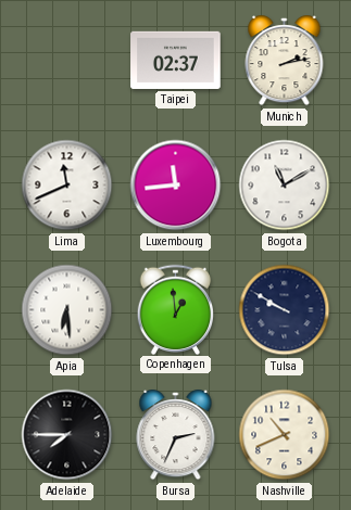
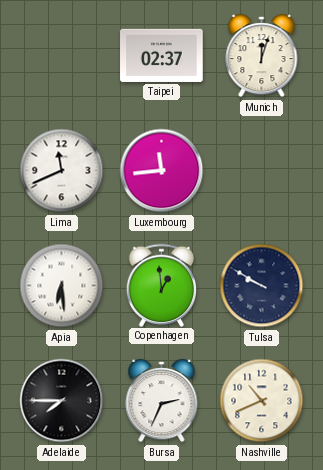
Munich: 2:13 -> 12:03 (262, 57)
Bogota: 11:10 -> none (285, 186)
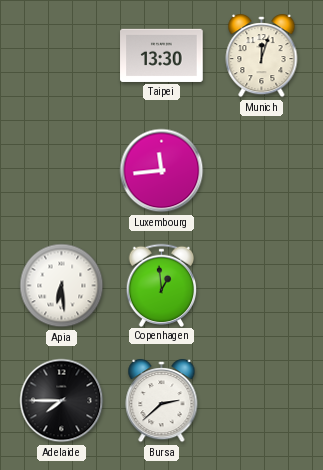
Taipei: 02:37 -> 13:30 (162, 55)
Lima: 11:41 -> none (62, 171)
Tulsa: 9:50 -> none (262, 286)
Bursa: 2:34 -> 2:38 (162, 402)
Nashville: 10:41 -> none (262, 401)
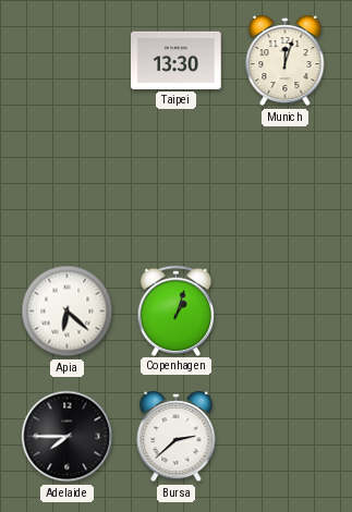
Luxembourg: 11:44 -> none (162, 171)
Apia: 6:29 -> 6:22 (68, 312)
Copenhagen: 12:59 -> 1:03 (177, 310)
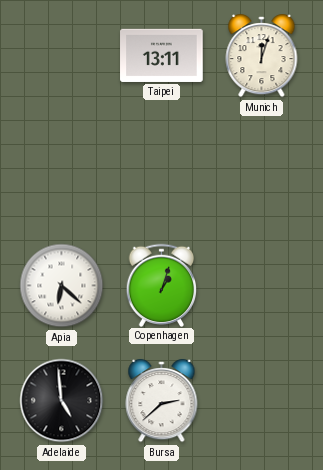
Taipei: 13:30 -> 13:11 (162, 55)
Adelaide: 7:45 -> 4:59 (62, 401)
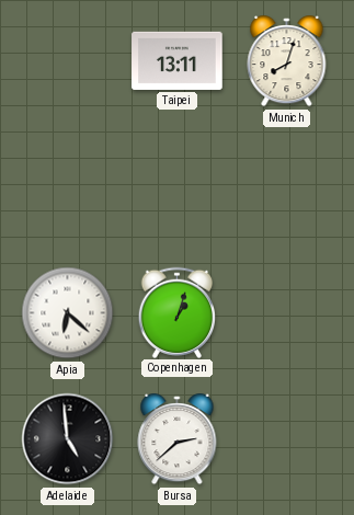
Munich: 12:03 -> 8:03 (287, 62)
